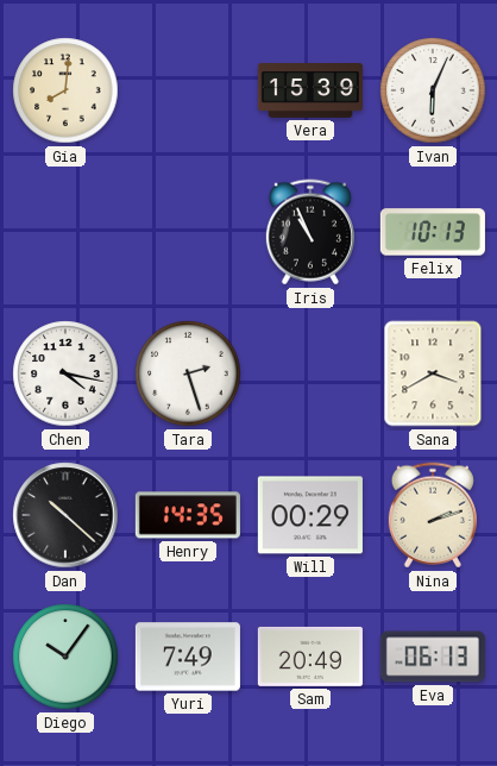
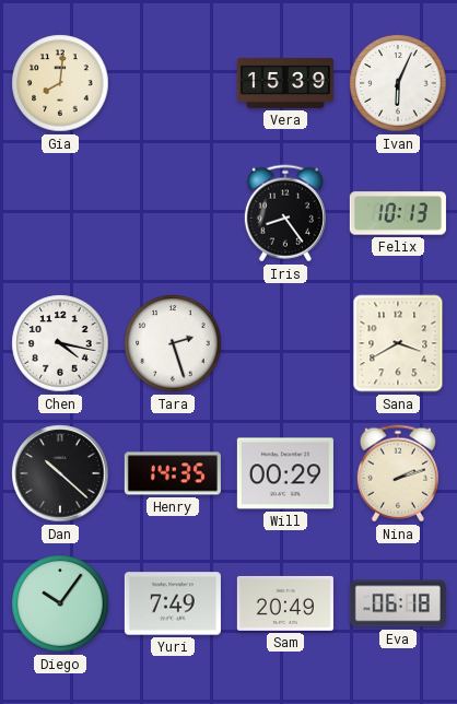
Iris: 10:56 -> 8:24 (285, 213)
Eva: 06:13 -> 06:18 (398, 603)
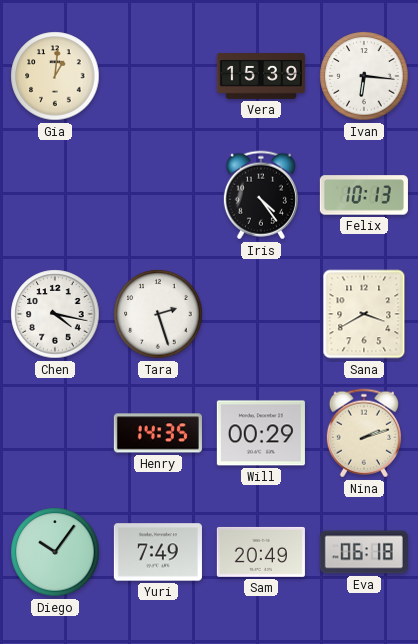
Gia: 8:01 -> 1:01 (55, 76)
Ivan: 6:04 -> 6:16 (364, 76)
Iris: 8:24 -> 4:24 (261, 195)
Dan: 10:22 -> none (60, 473)
